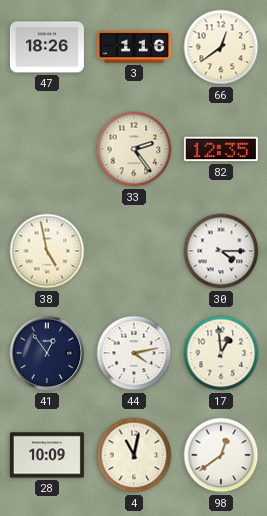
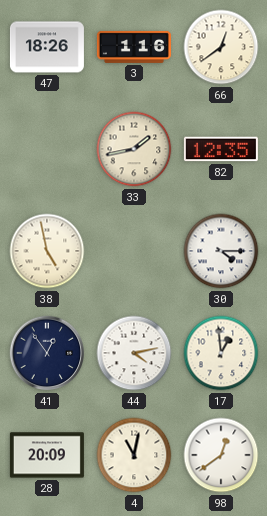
33: 2:24 -> 1:43 (134, 149)
28: 10:09 -> 20:09 (47, 455)
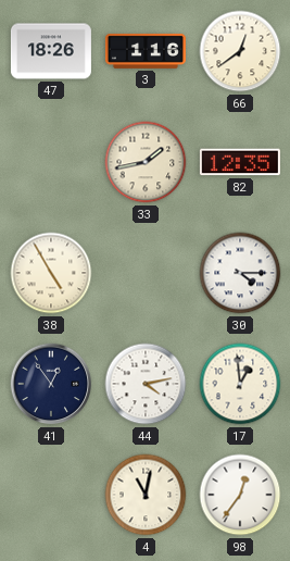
38: 4:58 -> 4:55 (51, 273)
28: 20:09 -> none (47, 455)
98: 12:39 -> 12:36 (240, 495)
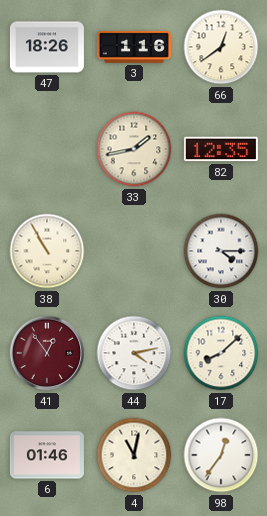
38: 4:55 -> 10:55 (47, 251)
41 dial: navy -> burgundy (47, 353)
17: 12:59 -> 8:08 (221, 353)
6: none -> 01:46 (47, 455)
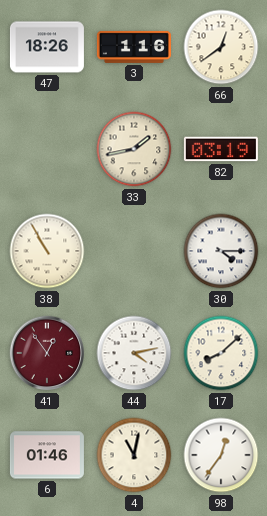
82: 12:35 -> 03:19 (221, 149)
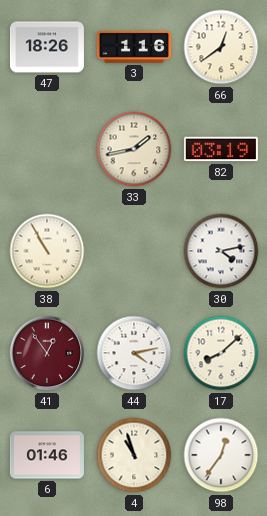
30: 4:15 -> 4:13 (221, 251)
4: 11:02 -> 10:57 (134, 455)
